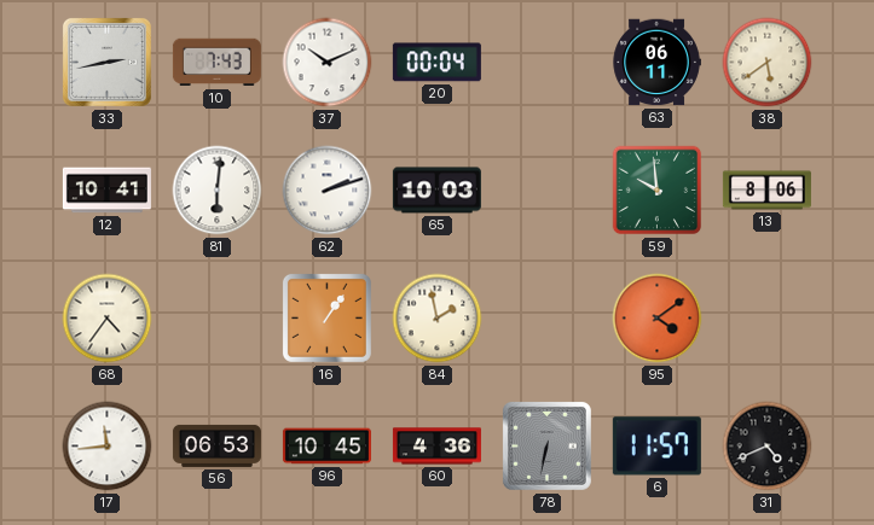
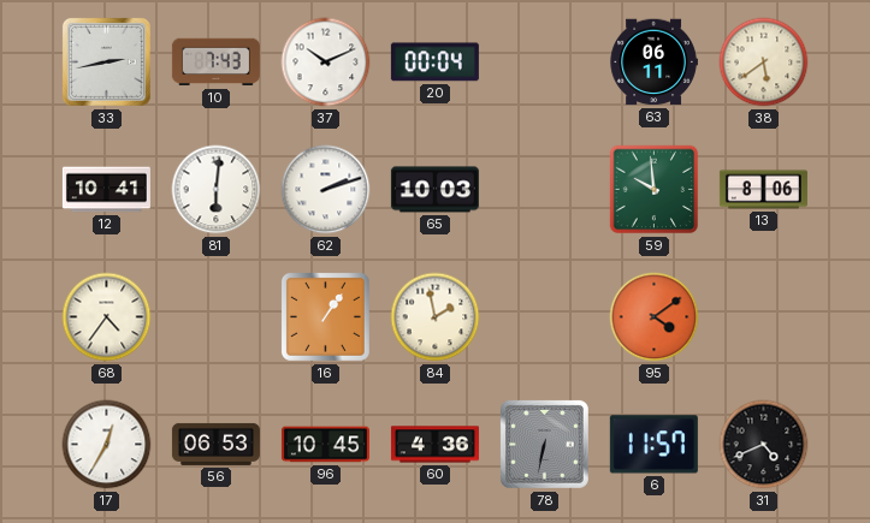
17: 11:44 -> 12:35 (107, 445)
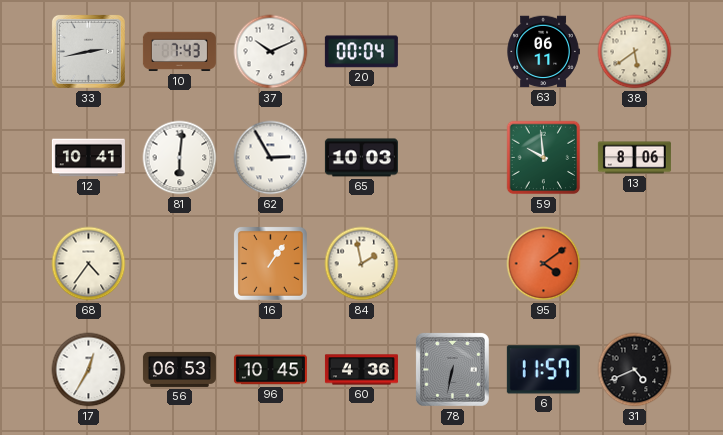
62: 2:12 -> 2:55 (271, 158)
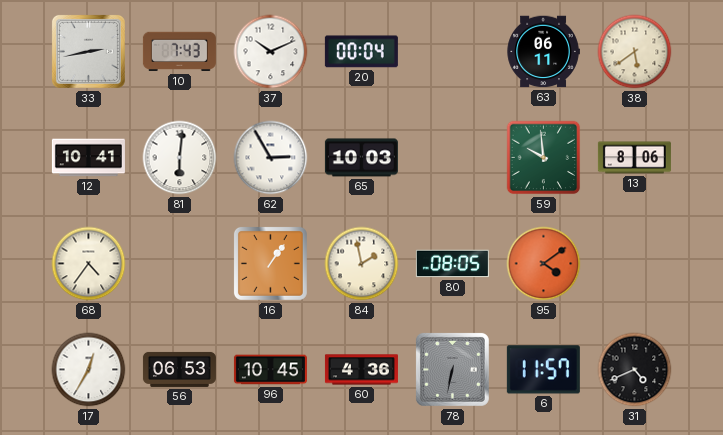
80: none -> 08:05 (452, 264)
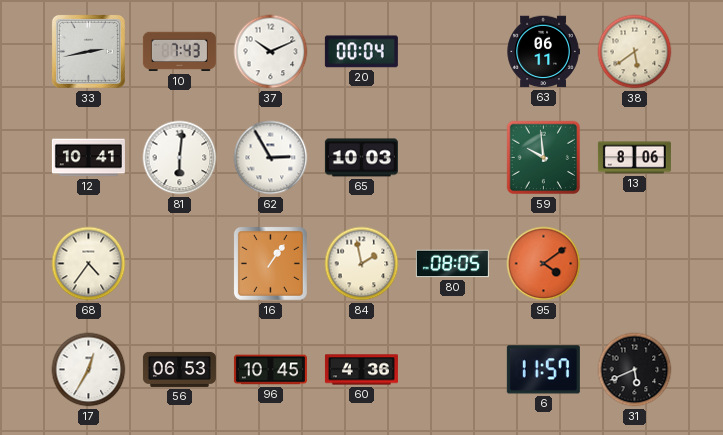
78: 6:32 -> none (452, 369)
31: 4:41 -> 5:41 (635, 370)
